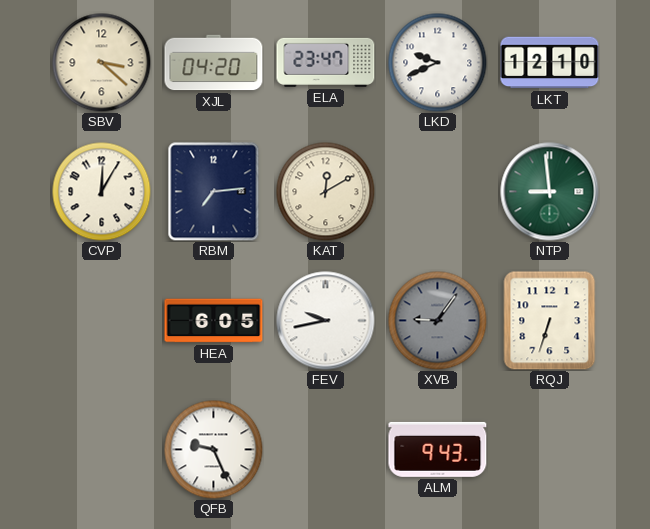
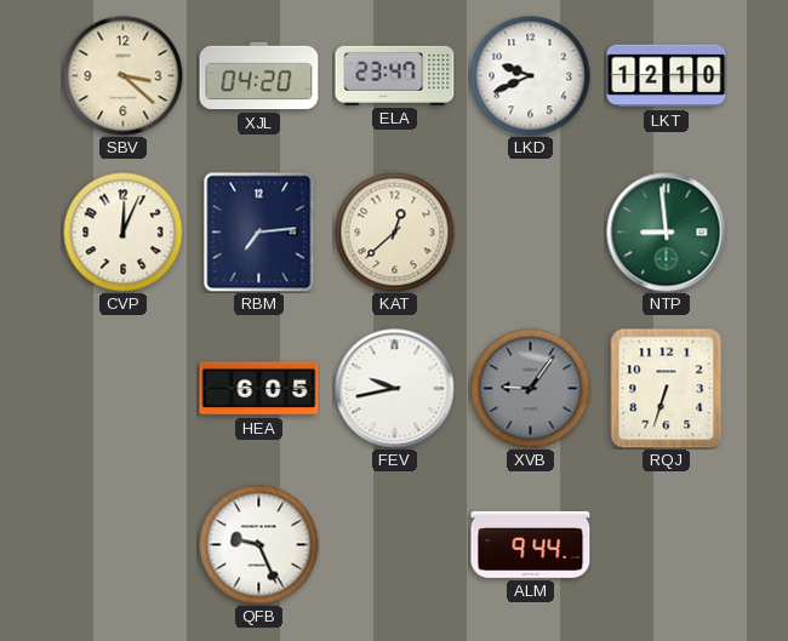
CVP: 12:05 -> 12:04 (124, 233)
KAT: 12:10 -> 12:38 (395, 233)
ALM: 9:43 -> 9:44 (531, 544)
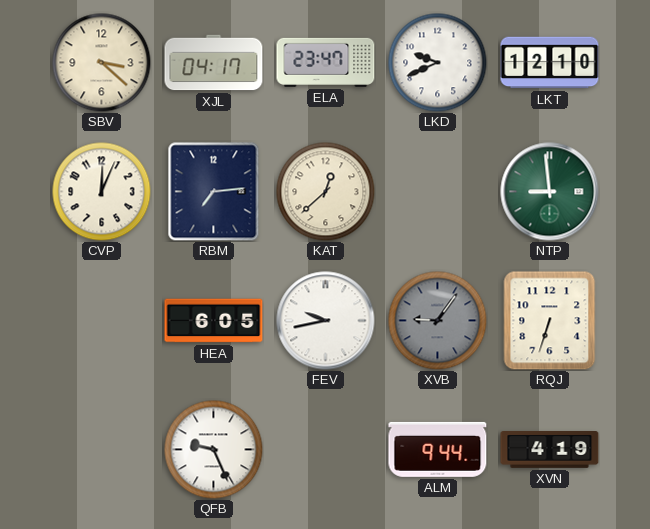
XJL: 04:20 -> 04:17 (214, 63)
XVN: none -> 4:19 (550, 450)
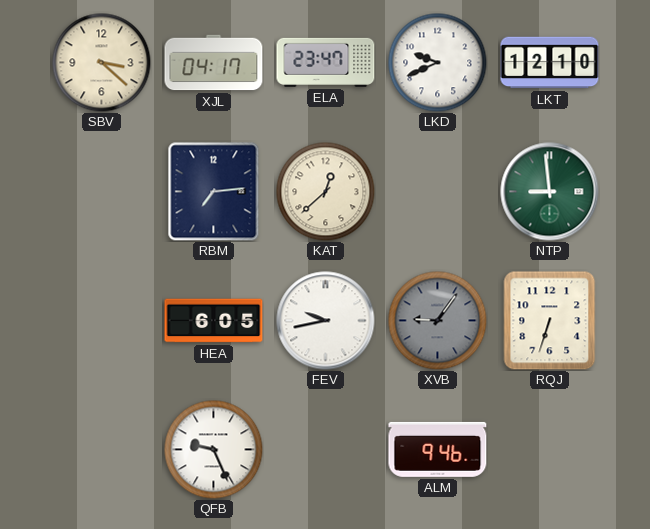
CVP: 12:04 -> none (102, 192)
ALM: 9:44 -> 9:46 (438, 449)
XVN: 4:19 -> none (550, 450)
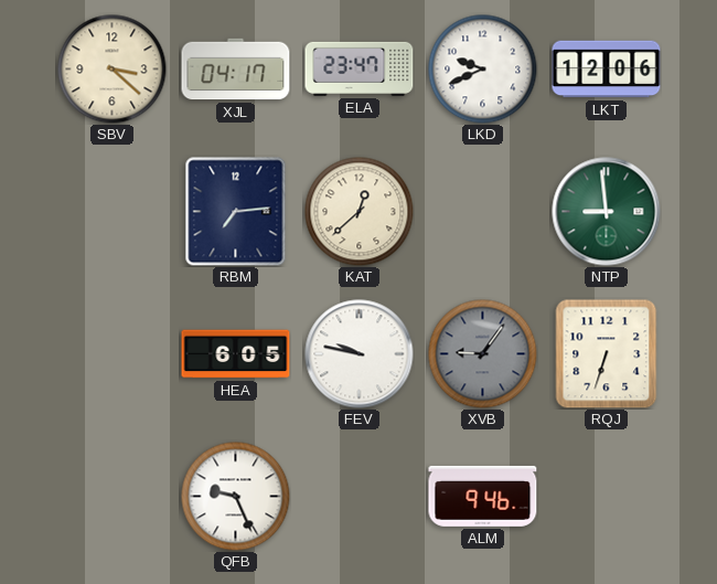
LKT: 12:10 -> 12:06 (607, 70)
FEV: 9:43 -> 9:47 (360, 354)
